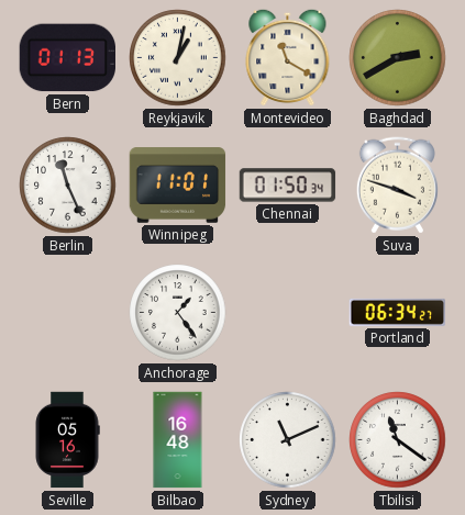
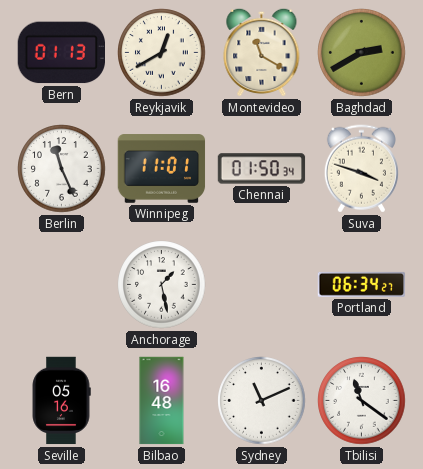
Reykjavik: 1:02 -> 12:40 (162, 53)
Anchorage: 1:24 -> 1:28 (162, 285)
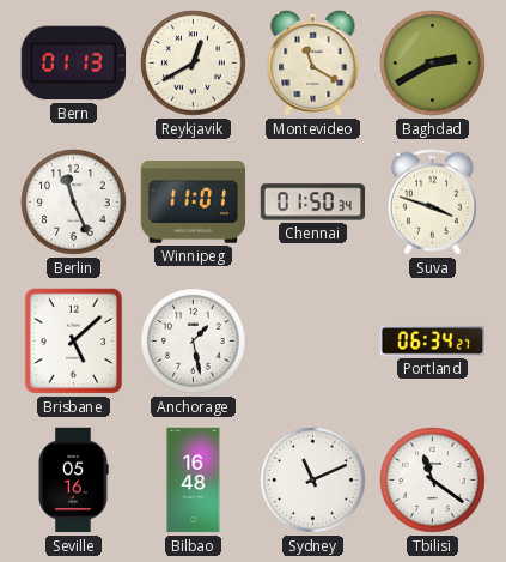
Brisbane: none -> 5:08 (74, 342)
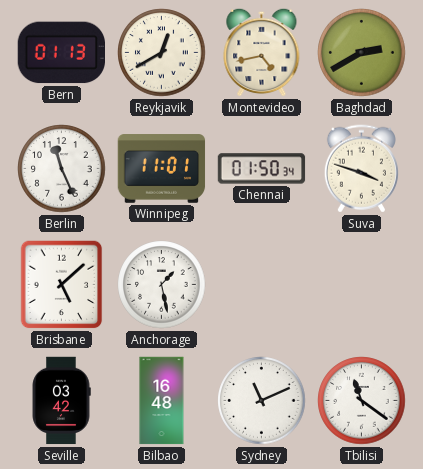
Montevideo: 11:20 -> 4:43 (262, 52)
Portland: 06:34 -> none (433, 340)
Seville: 05:16 -> 03:42 (61, 401)
